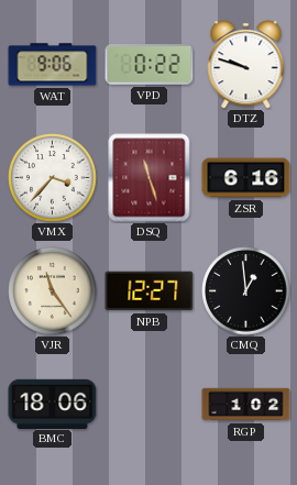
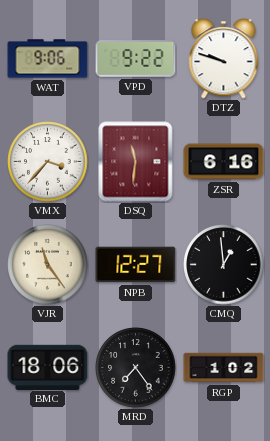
VPD: 0:22 -> 9:22 (136, 59)
DSQ: 11:27 -> 11:31 (136, 162)
MRD: none -> 7:24 (136, 368)
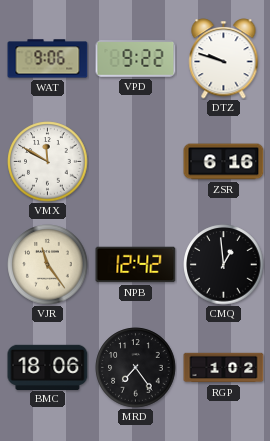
VMX: 3:37 -> 11:50 (48, 162)
DSQ: 11:31 -> none (136, 162)
NPB: 12:27 -> 12:42 (136, 265)
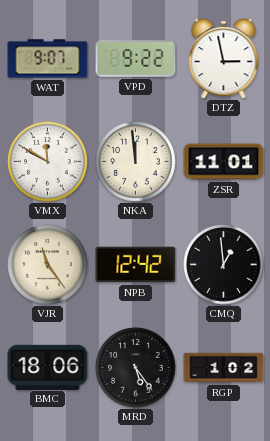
WAT: 9:06 -> 9:07 (48, 59)
DTZ: 9:48 -> 2:58 (224, 59)
NKA: none -> 11:59 (136, 162)
ZSR: 6:16 -> 11:01 (224, 162)
MRD: 7:24 -> 5:24 (136, 368)
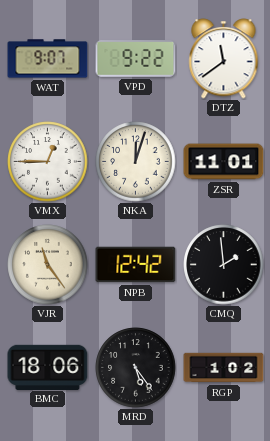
DTZ: 2:58 -> 11:39 (224, 59)
VMX: 11:50 -> 12:45 (48, 162)
NKA: 11:59 -> 12:03 (136, 162)
CMQ: 12:59 -> 1:59 (224, 265)
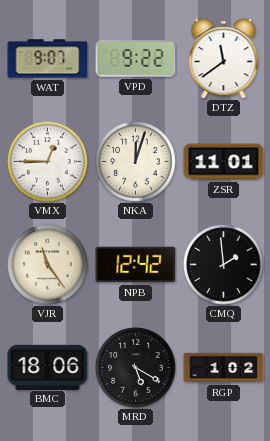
MRD: 5:24 -> 5:20 (136, 368)
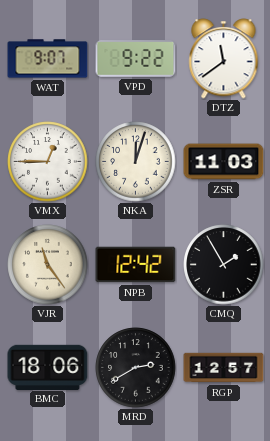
ZSR: 11:01 -> 11:03 (224, 162)
CMQ: 1:59 -> 1:55 (224, 265)
MRD: 5:20 -> 2:40 (136, 368)
RGP: 1:02 -> 12:57 (224, 368)
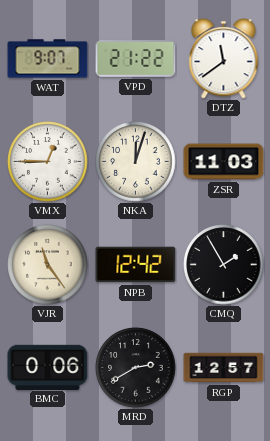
VPD: 9:22 -> 21:22 (136, 59)
BMC: 18:06 -> 0:06 (48, 367)
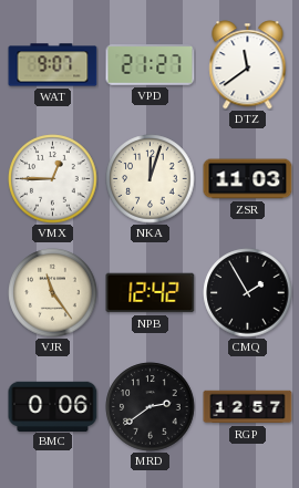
VPD: 21:22 -> 21:27 (151, 65)
MRD: 2:40 -> 2:39 (151, 407)
